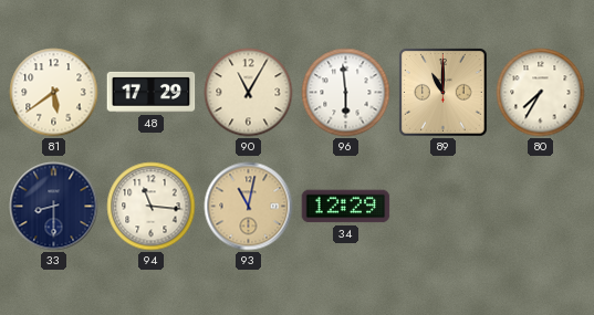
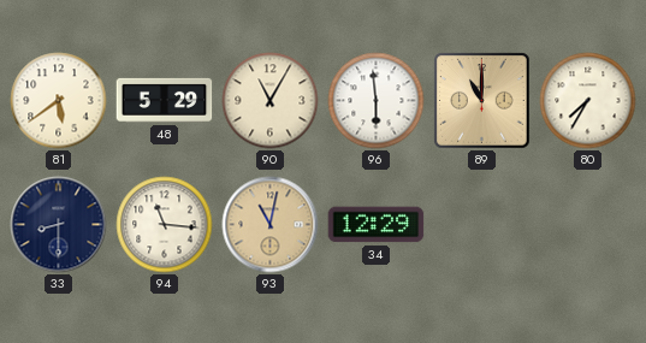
48: 17:29 -> 5:29 (165, 100)
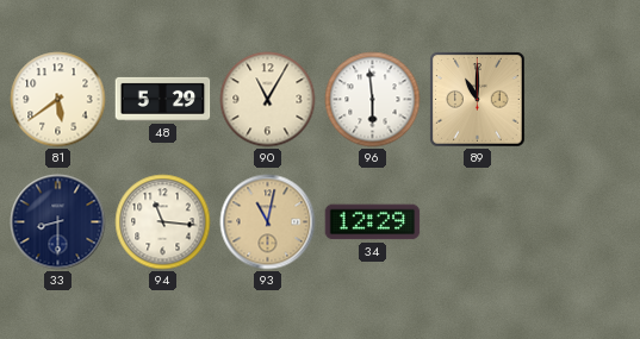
80: 7:35 -> none (588, 101)
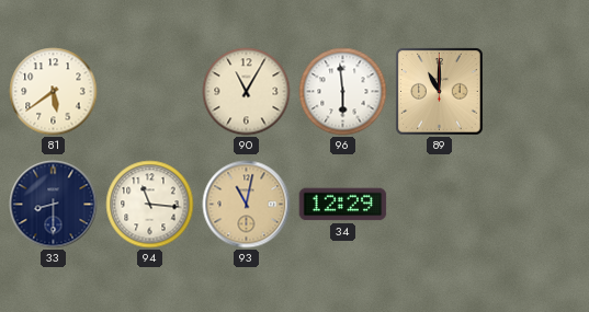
48: 5:29 -> none (163, 99)
